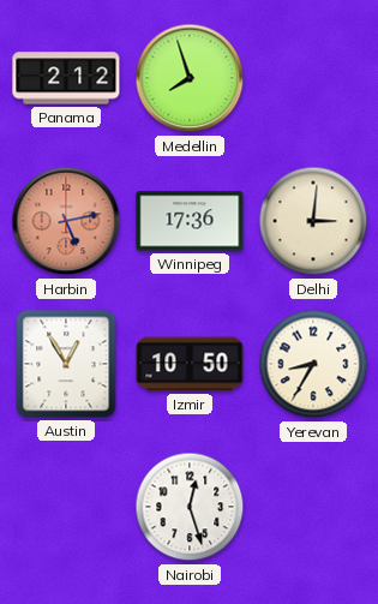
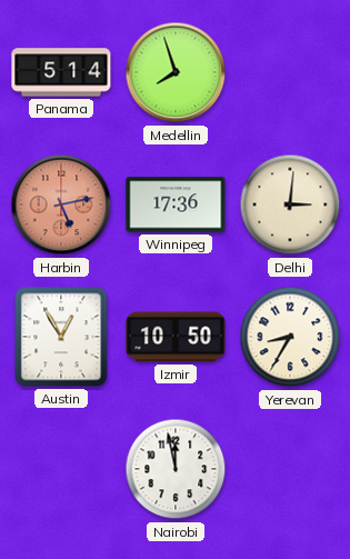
Panama: 2:12 -> 5:14 (61, 72)
Nairobi: 12:27 -> 11:58 (176, 469)
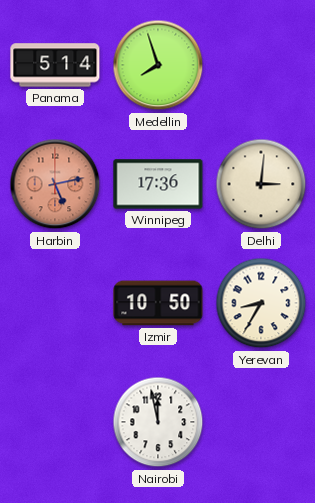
Austin: 12:55 -> none (61, 337)
